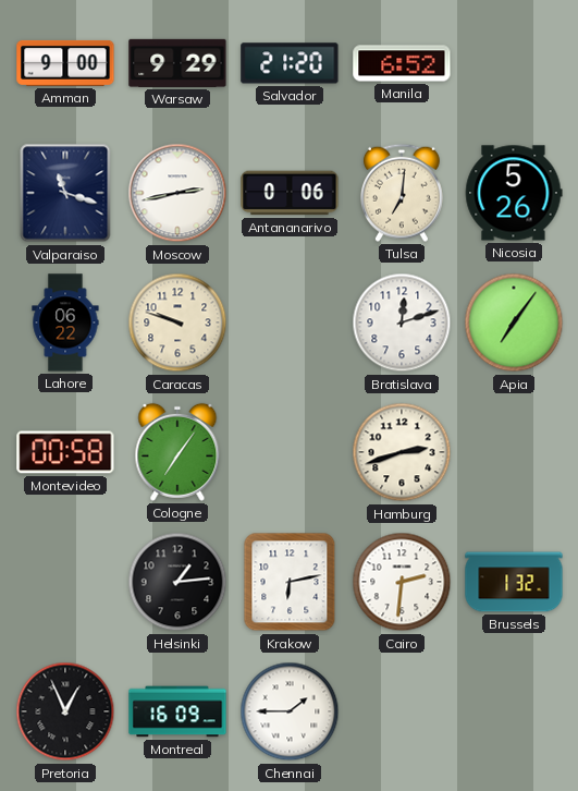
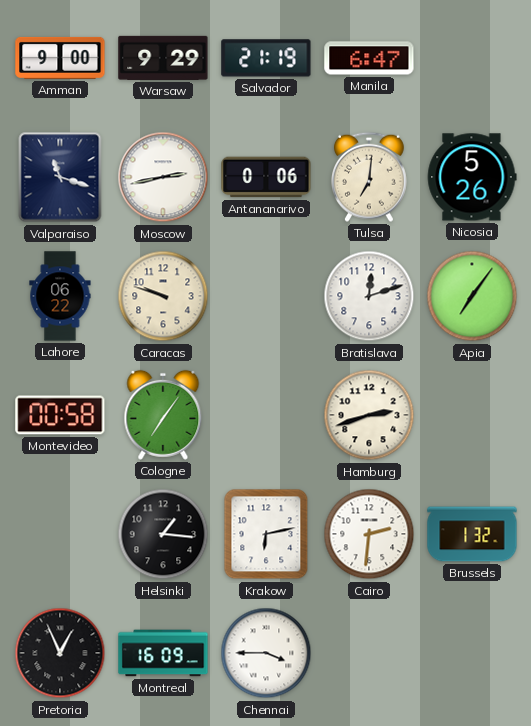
Salvador: 21:20 -> 21:19 (266, 58)
Manila: 6:52 -> 6:47 (369, 58)
Helsinki: 1:14 -> 1:16 (163, 534)
Chennai: 1:45 -> 3:45 (266, 653)
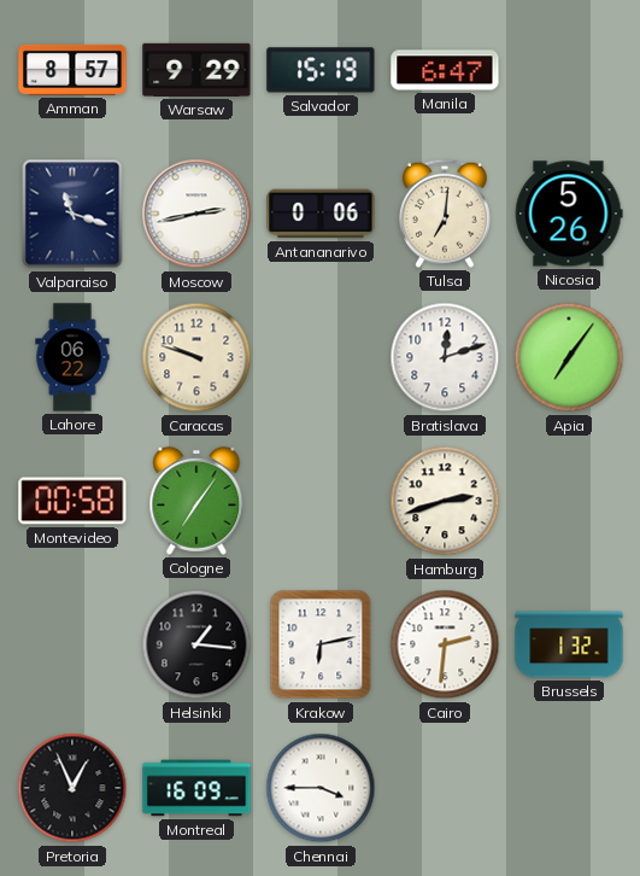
Amman: 9:00 -> 8:57 (72, 70)
Salvador: 21:19 -> 15:19 (321, 70)
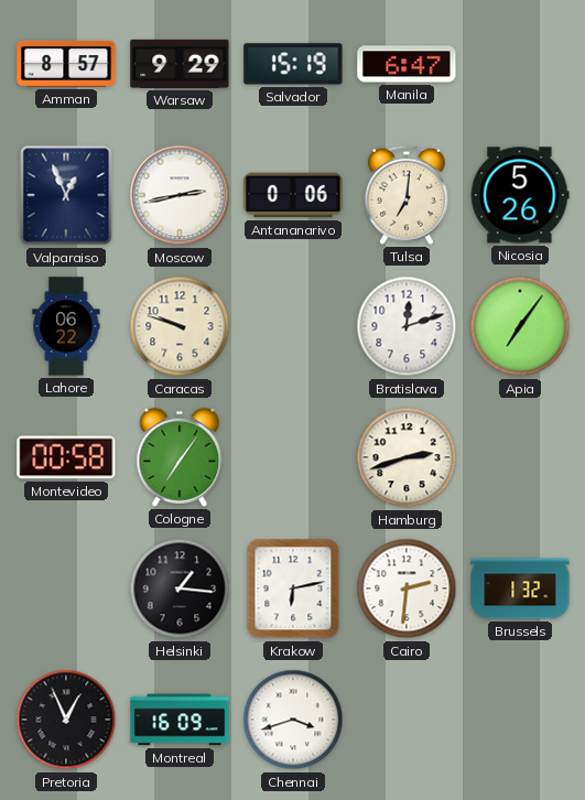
Valparaiso: 11:18 -> 12:56 (66, 195)
Chennai: 3:45 -> 3:42 (293, 720)
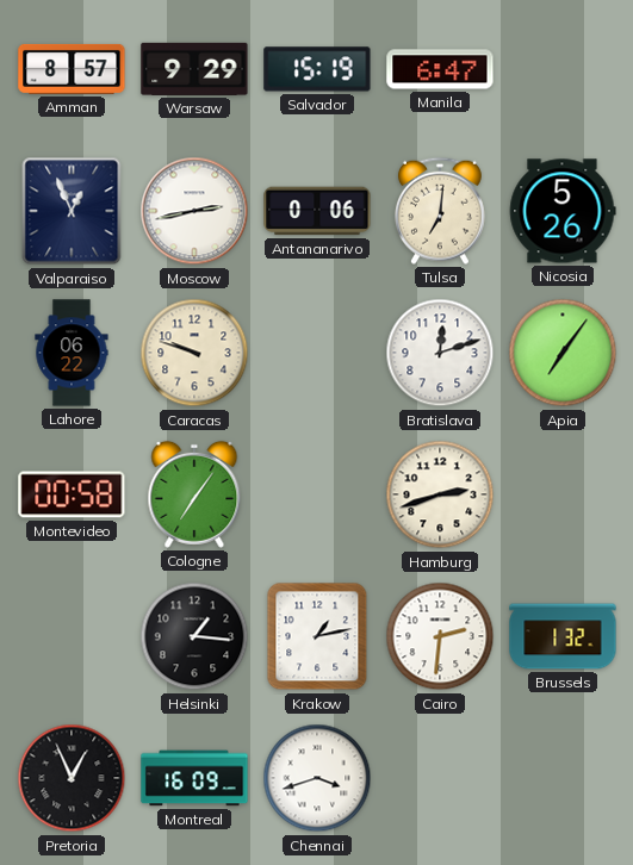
Krakow: 6:13 -> 1:13 (317, 636)
